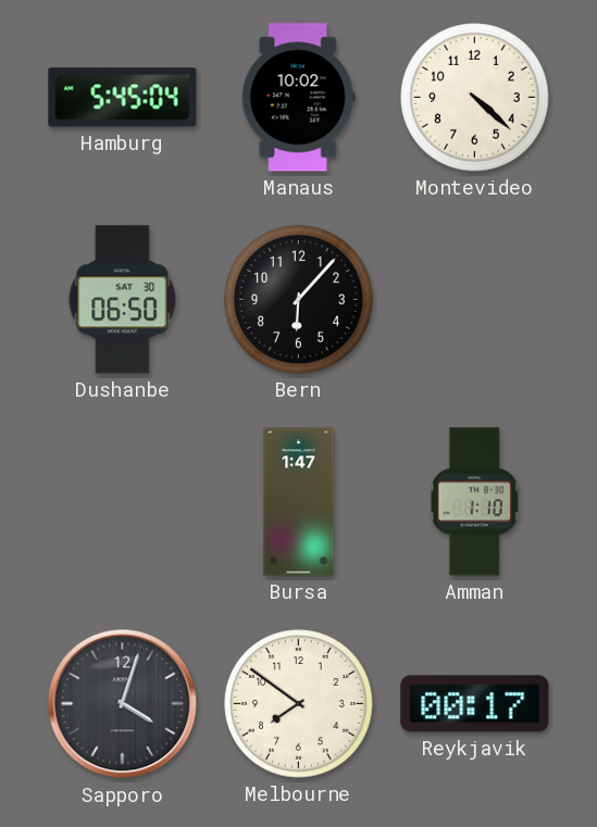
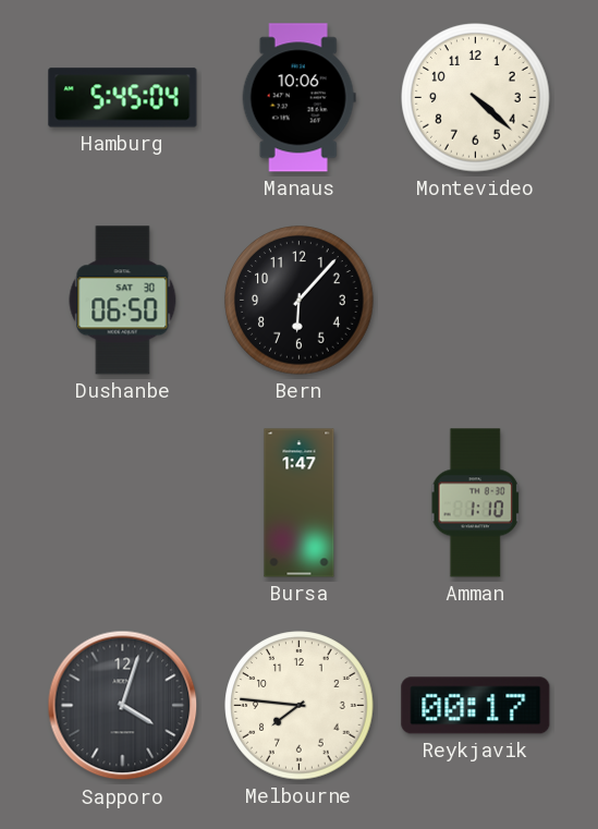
Manaus: 10:02 -> 10:06 (298, 98)
Melbourne: 7:51 -> 7:46 (300, 706)
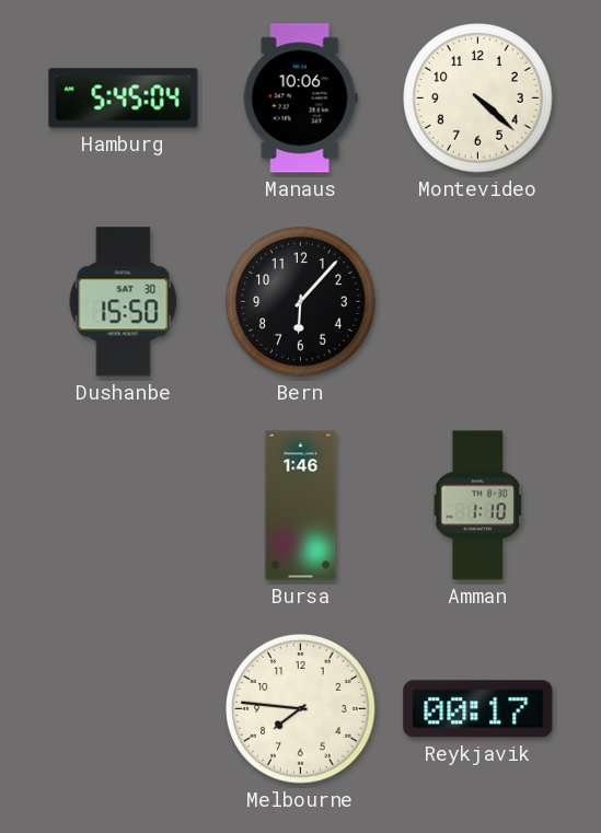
Dushanbe: 06:50 -> 15:50 (124, 302)
Bursa: 1:47 -> 1:46 (301, 506)
Sapporo: 4:03 -> none (123, 706)
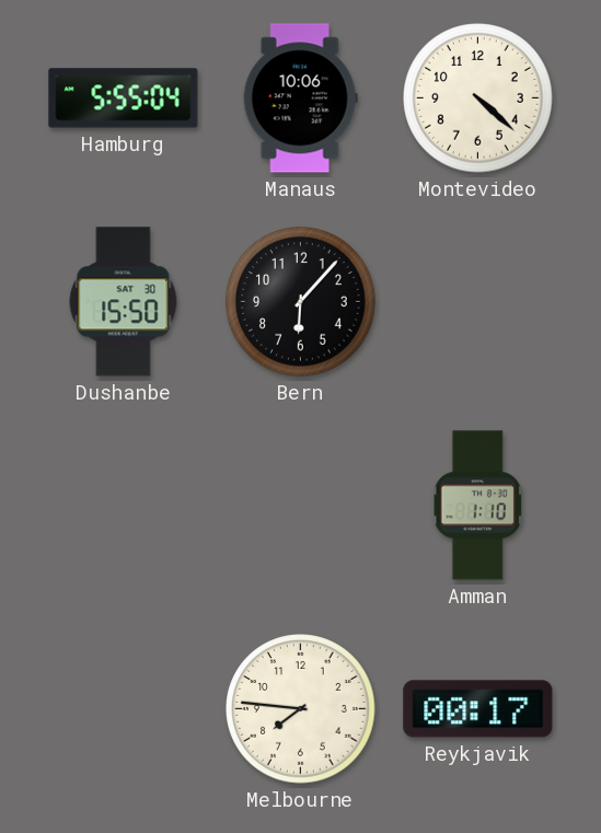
Hamburg: 5:45 -> 5:55 (124, 99)
Bursa: 1:46 -> none (301, 506)
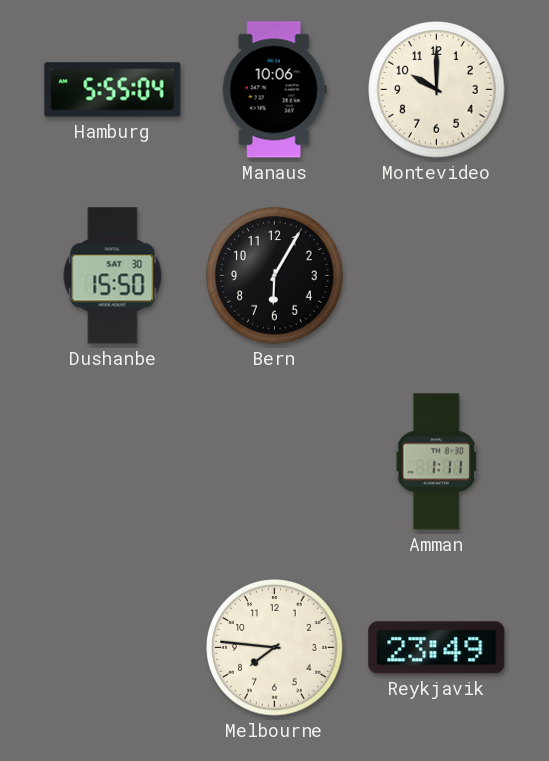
Montevideo: 4:22 -> 10:00 (437, 90)
Bern: 6:07 -> 6:05 (275, 276)
Amman: 1:10 -> 1:11 (437, 462)
Reykjavik: 00:17 -> 23:49 (437, 648)
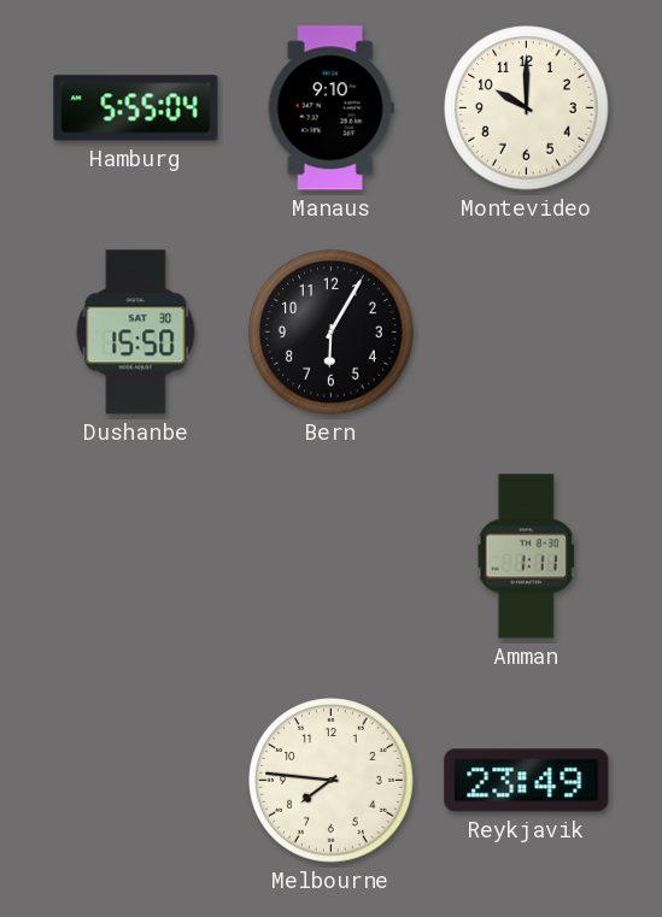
Manaus: 10:06 -> 9:10 (330, 108)
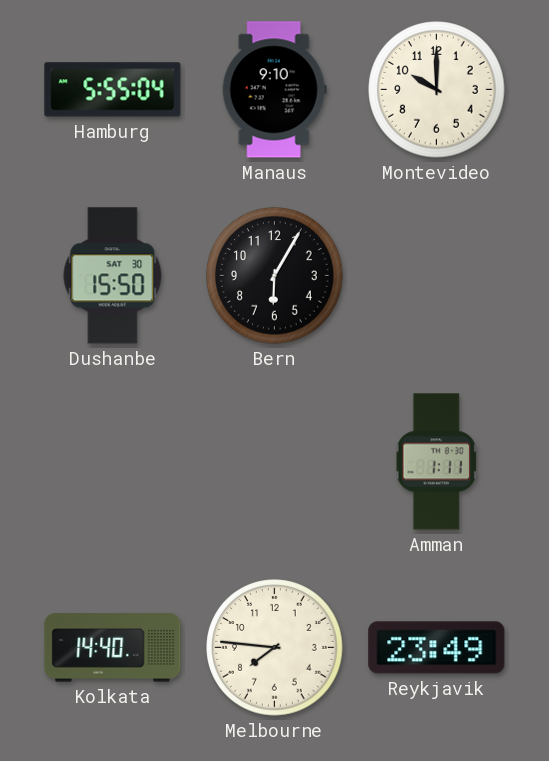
Kolkata: none -> 14:40 (113, 648)
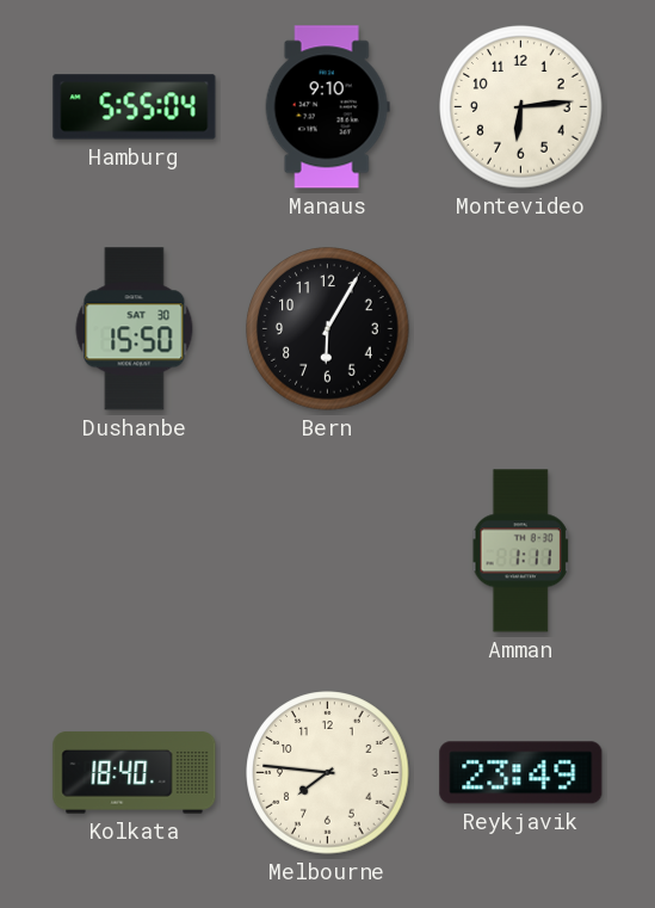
Montevideo: 10:00 -> 6:14 (521, 107)
Kolkata: 14:40 -> 18:40 (135, 773)
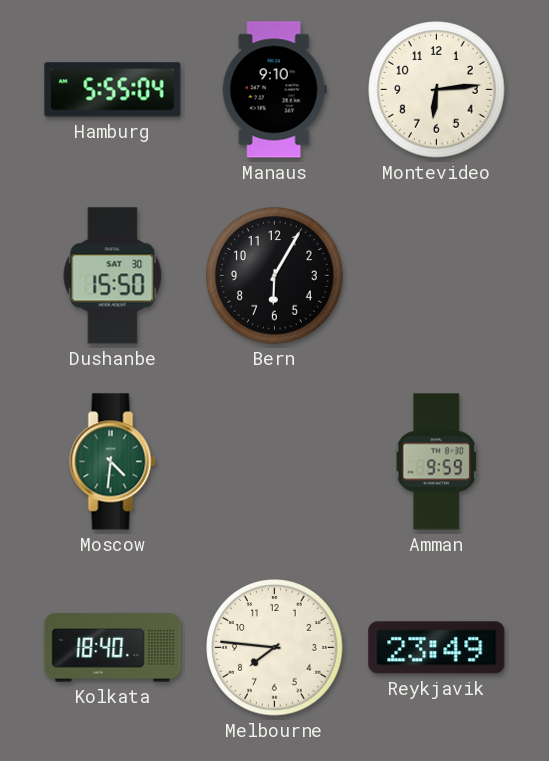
Moscow: none -> 4:31 (113, 462)
Amman: 1:11 -> 9:59 (437, 462)
